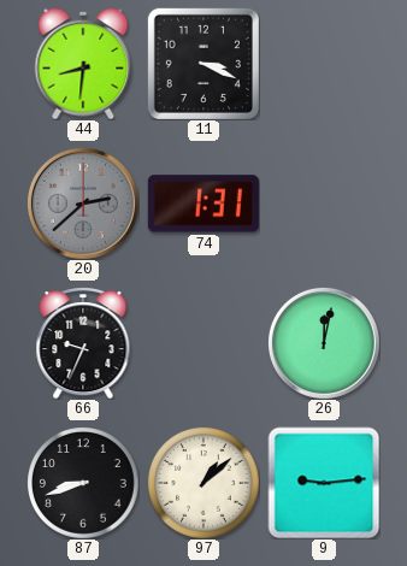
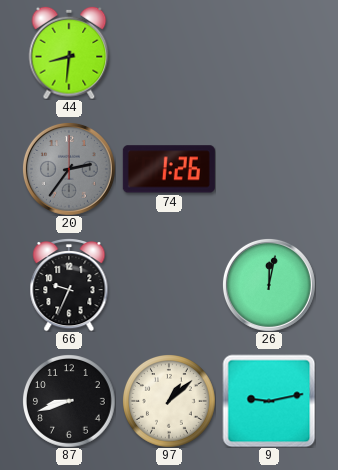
11: 3:19 -> none (203, 64)
20: 2:38 -> 2:36 (69, 169)
74: 1:31 -> 1:26 (169, 169)
9: 9:14 -> 9:13 (269, 401)
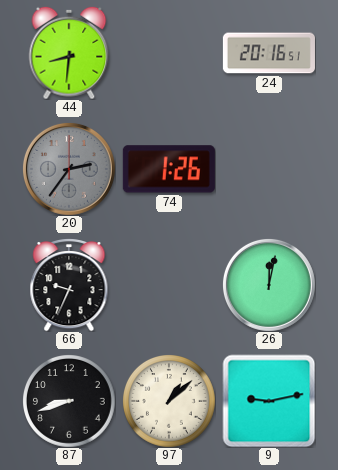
24: none -> 20:16 (269, 53)
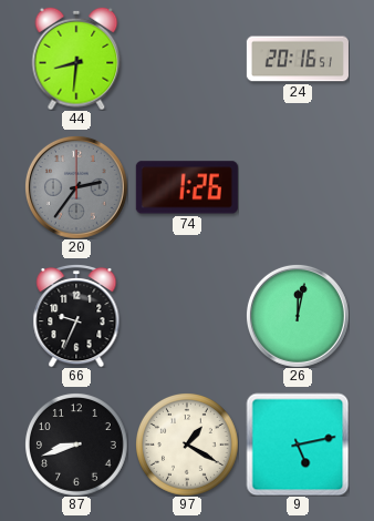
97: 1:08 -> 1:20 (187, 445)
9: 9:13 -> 5:13 (298, 445)
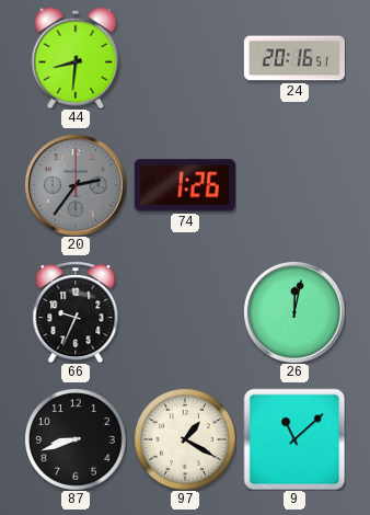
9: 5:13 -> 11:08 (294, 439)
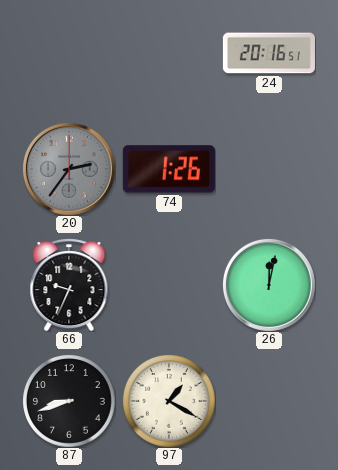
44: 8:31 -> none (76, 58)
9: 11:08 -> none (294, 439)
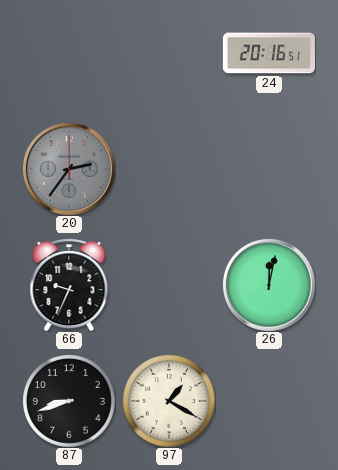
74: 1:26 -> none (169, 169)
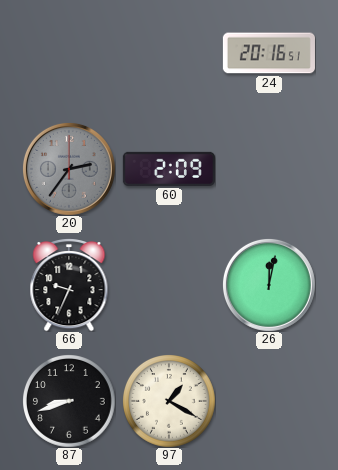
60: none -> 2:09 (169, 169)
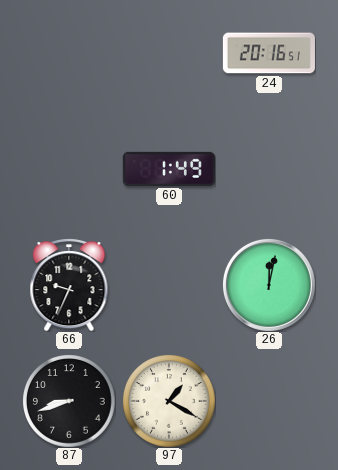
20: 2:36 -> none (69, 169)
60: 2:09 -> 1:49 (169, 169)
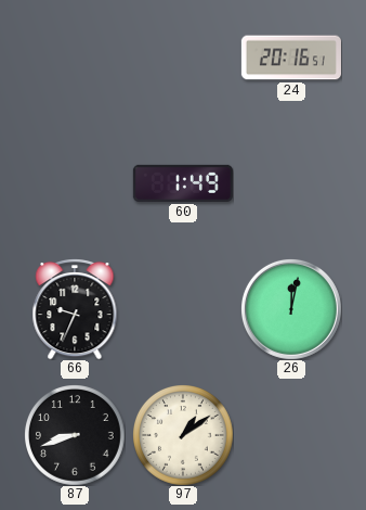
97: 1:20 -> 1:09 (183, 435)
